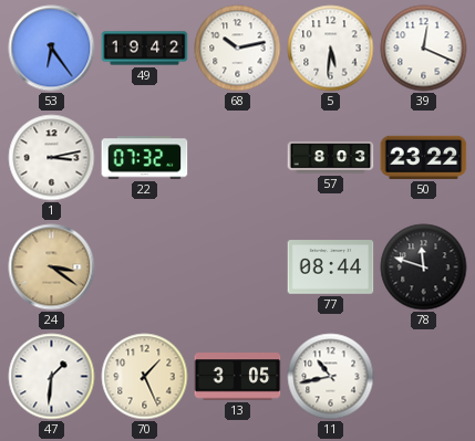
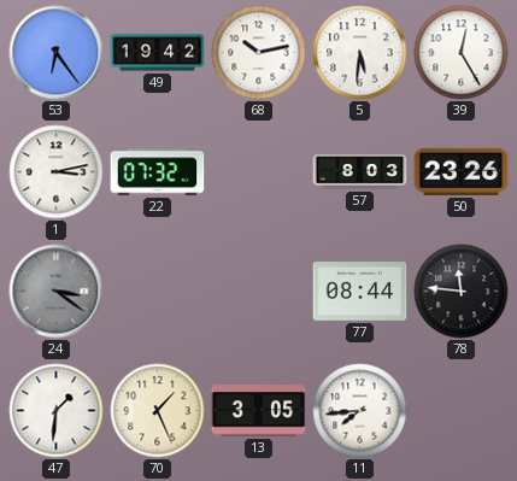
39: 12:19 -> 12:25 (462, 53)
50: 23:22 -> 23:26 (462, 171)
24 dial: champagne -> grey (57, 292)
78: 11:48 -> 11:46 (462, 292)
11: 10:43 -> 7:44 (360, 411)
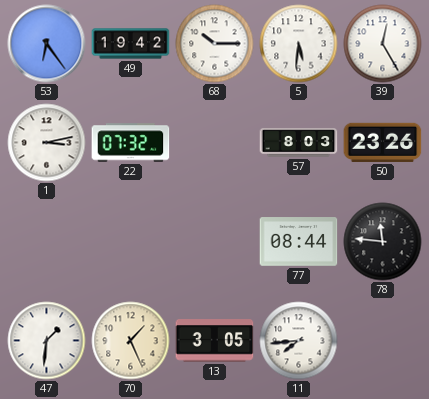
68: 10:13 -> 10:15 (215, 44)
24: 3:21 -> none (57, 292)
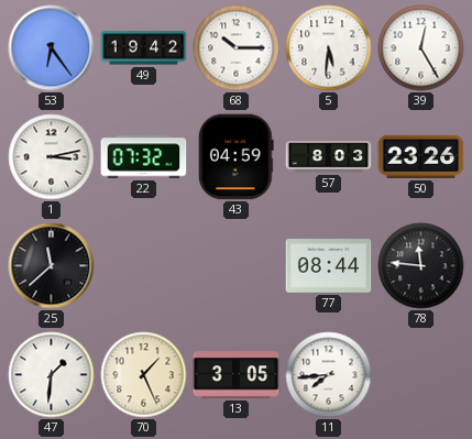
43: none -> 04:59 (235, 157)
25: none -> 11:38 (52, 266)
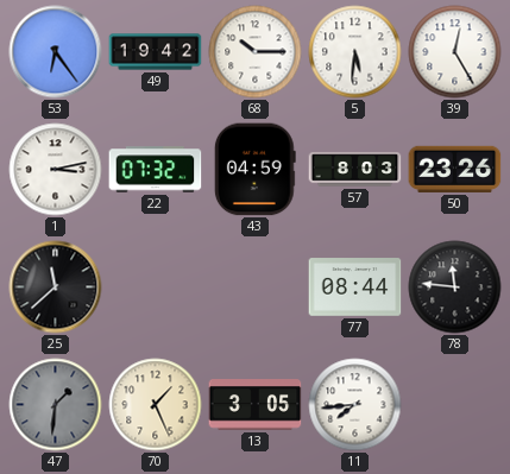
47 dial: white -> grey (56, 405)
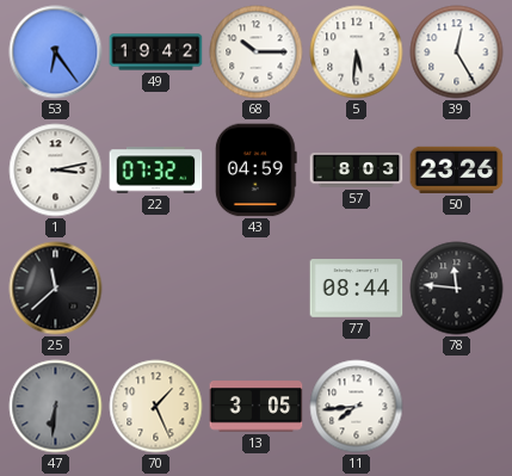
47: 1:31 -> 6:31 (56, 407)
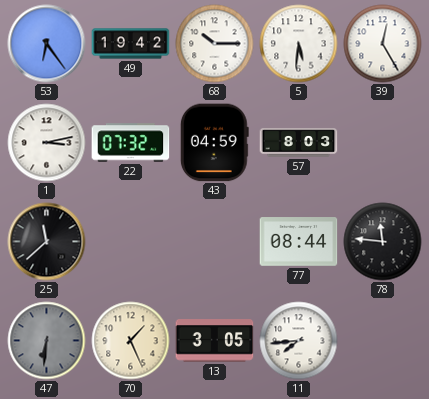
50: 23:26 -> none (457, 169)
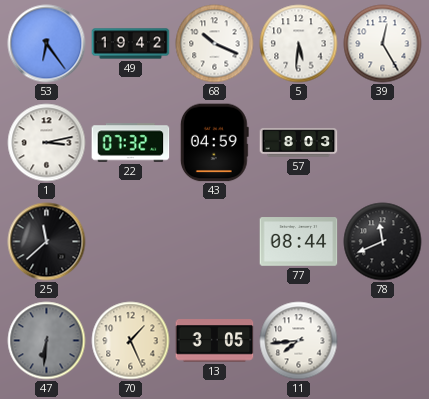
68: 10:15 -> 10:19 (215, 44)
78: 11:46 -> 11:41 (383, 242)
